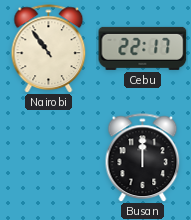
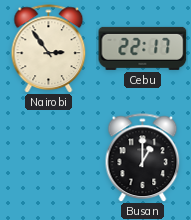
Nairobi: 10:54 -> 2:54 (49, 49)
Busan: 12:00 -> 1:00 (143, 158)
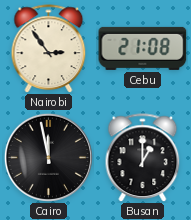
Cebu: 22:17 -> 21:08 (143, 48)
Cairo: none -> 11:58 (48, 157)
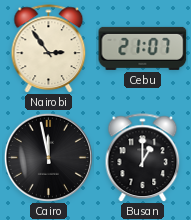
Cebu: 21:08 -> 21:07 (143, 48)
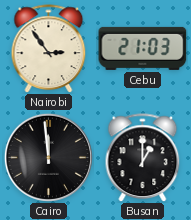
Cebu: 21:07 -> 21:03 (143, 48)
Cairo: 11:58 -> 11:59 (48, 157)
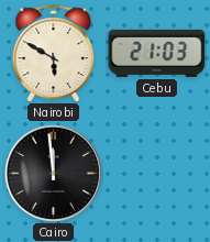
Nairobi: 2:54 -> 5:50 (54, 54)
Busan: 1:00 -> none (143, 158)
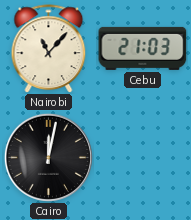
Nairobi: 5:50 -> 11:07 (49, 49)
Cairo: 11:59 -> 12:02 (48, 157)
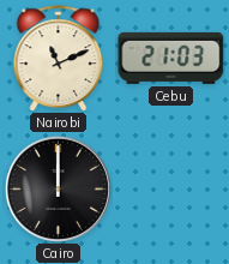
Nairobi: 11:07 -> 11:11 (59, 59)
Cairo: 12:02 -> 12:00 (58, 188)
